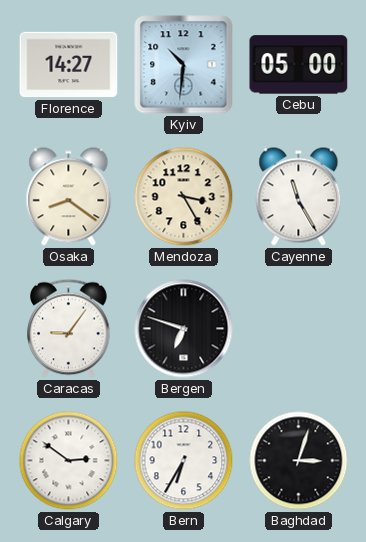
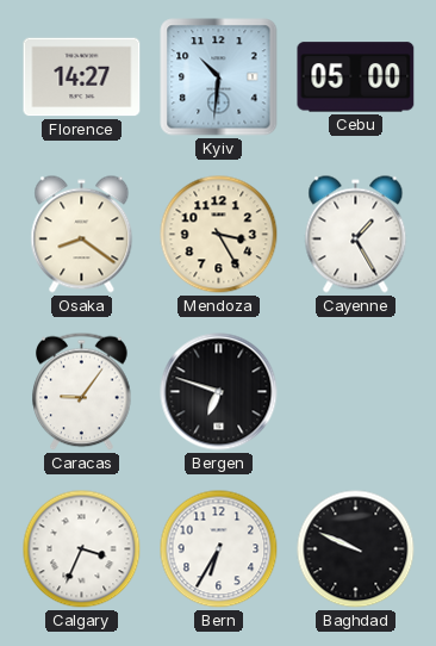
Cayenne: 11:25 -> 1:25 (356, 235)
Calgary: 2:51 -> 3:34 (82, 549)
Baghdad: 3:03 -> 9:49 (356, 549)
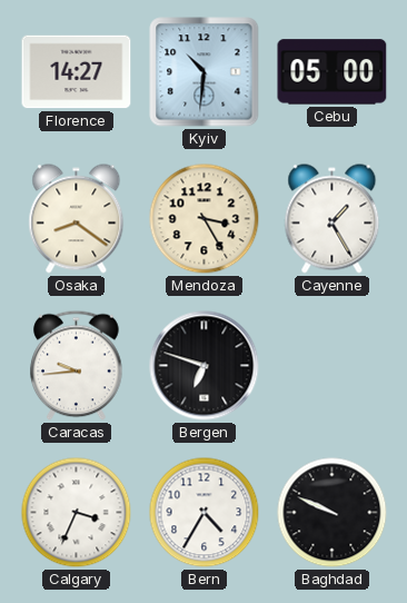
Caracas: 9:06 -> 9:44 (77, 366)
Bern: 6:35 -> 4:35 (205, 513)
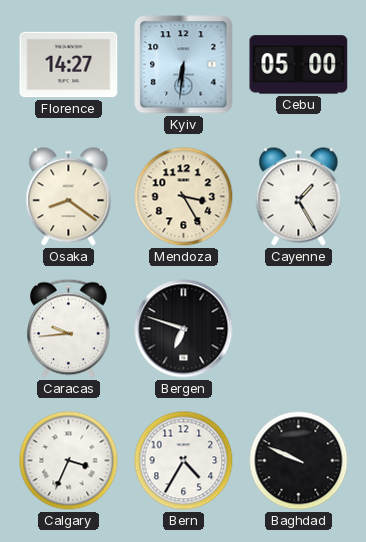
Kyiv: 10:31 -> 6:31 (184, 65)
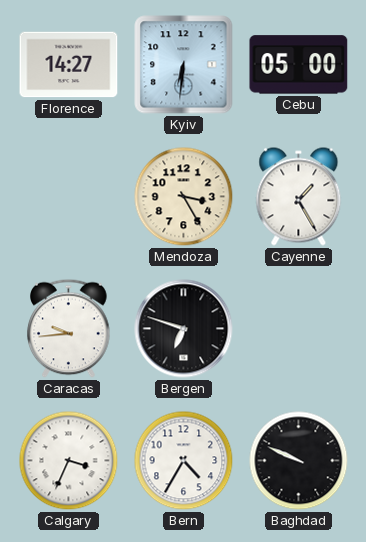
Osaka: 8:21 -> none (69, 197)
